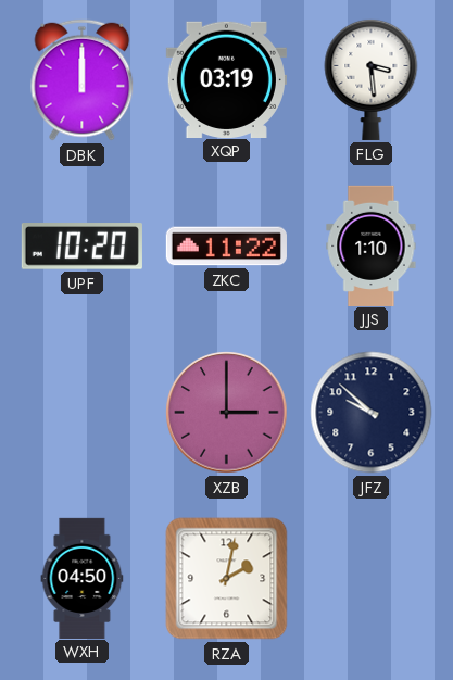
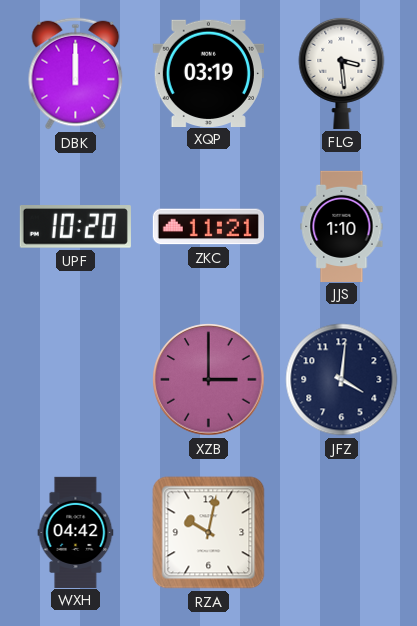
ZKC: 11:22 -> 11:21 (208, 227)
JFZ: 9:52 -> 4:01 (342, 380)
WXH: 04:50 -> 04:42 (76, 532)
RZA: 2:02 -> 10:02 (209, 533)
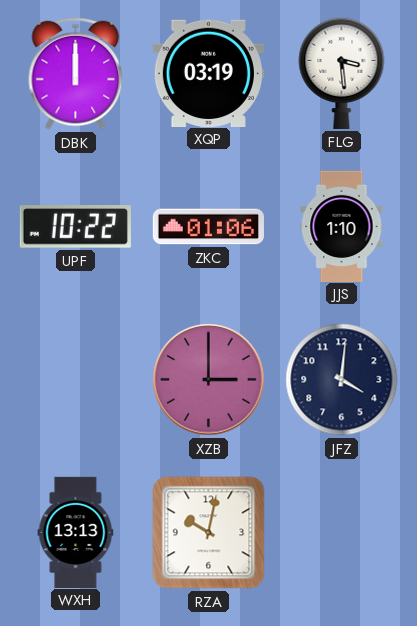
UPF: 10:20 -> 10:22 (75, 227)
ZKC: 11:21 -> 01:06 (208, 227)
WXH: 04:42 -> 13:13 (76, 532)
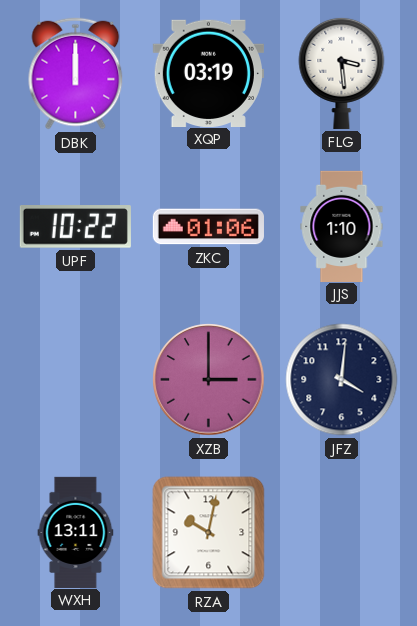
WXH: 13:13 -> 13:11 (76, 532)
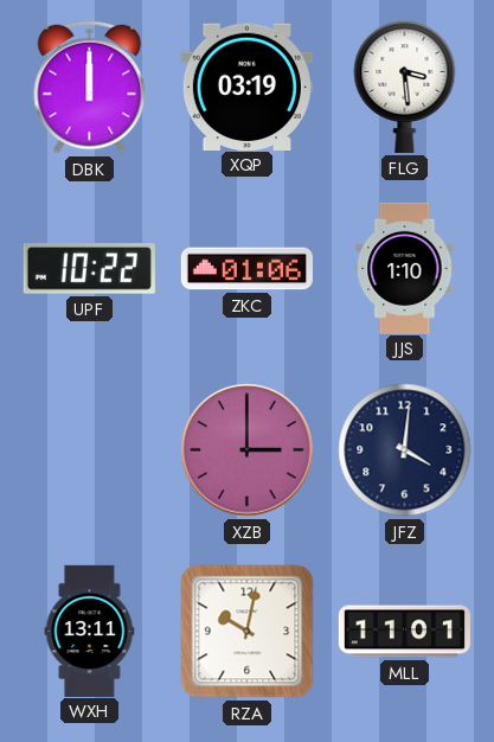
MLL: none -> 11:01 (404, 632)
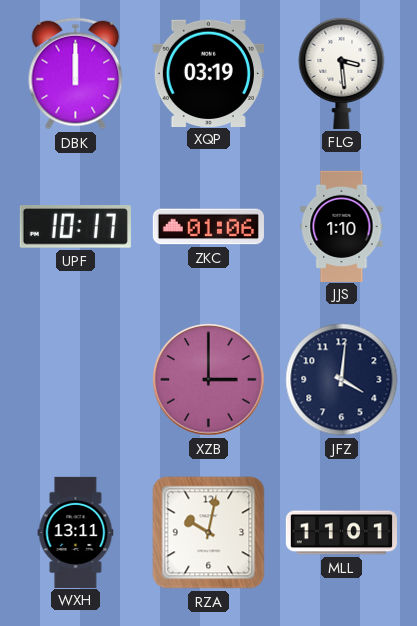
UPF: 10:22 -> 10:17 (75, 227)
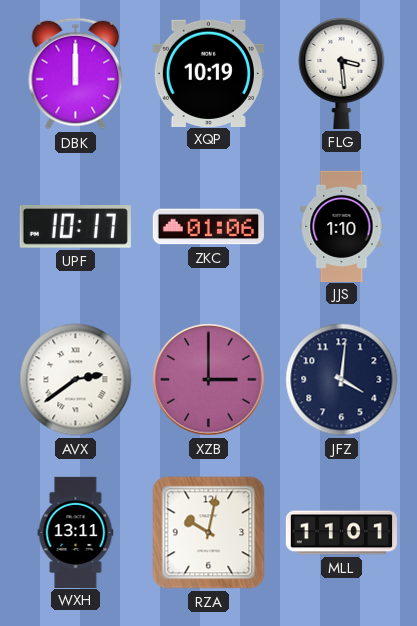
XQP: 03:19 -> 10:19 (208, 73)
AVX: none -> 2:39 (76, 380)
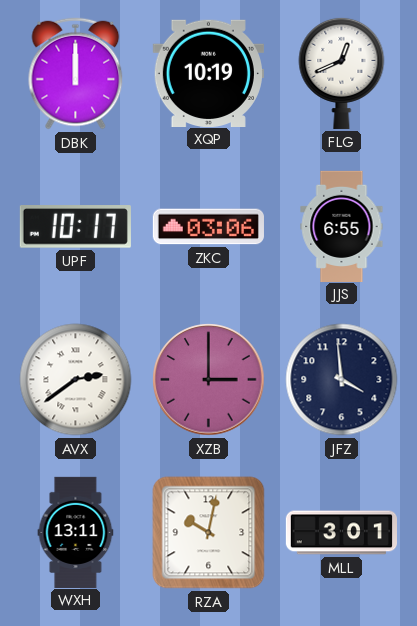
FLG: 3:29 -> 12:41 (342, 73)
ZKC: 01:06 -> 03:06 (208, 227)
JJS: 1:10 -> 6:55 (342, 226)
JFZ: 4:01 -> 3:59 (342, 380)
MLL: 11:01 -> 3:01 (341, 533)
